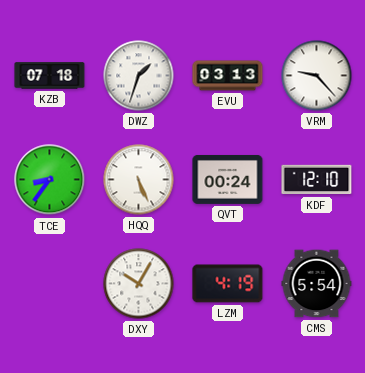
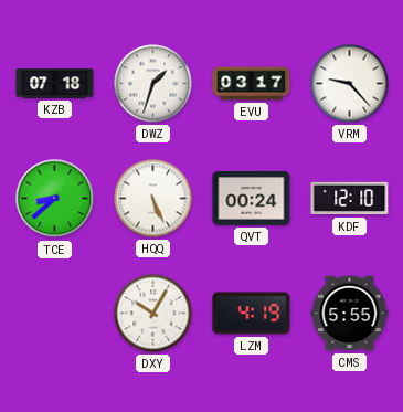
EVU: 03:13 -> 03:17 (252, 84)
TCE: 8:36 -> 8:38 (55, 199)
CMS: 5:54 -> 5:55 (350, 314)
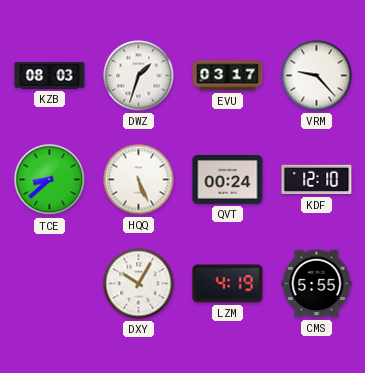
KZB: 07:18 -> 08:03 (50, 76)
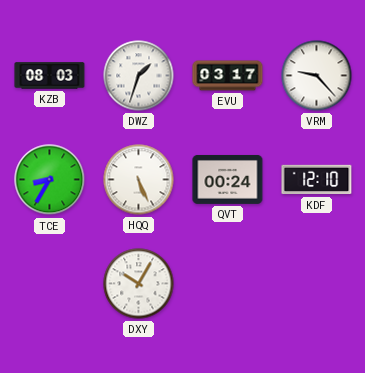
TCE: 8:38 -> 8:35 (50, 180)
LZM: 4:19 -> none (228, 284)
CMS: 5:55 -> none (317, 284)
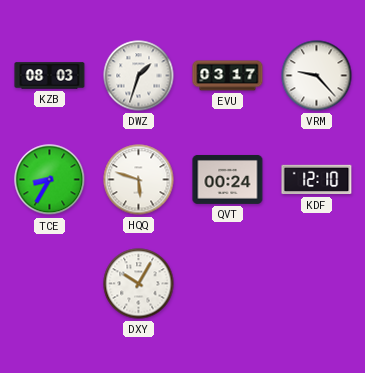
HQQ: 5:26 -> 5:48 (139, 180)
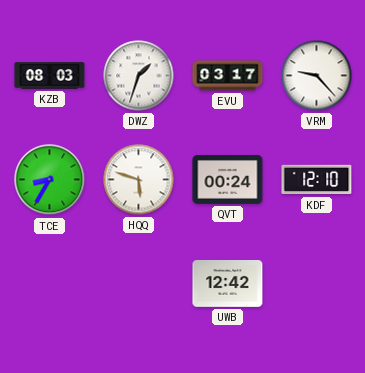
DXY: 10:05 -> none (139, 284)
UWB: none -> 12:42 (228, 284)
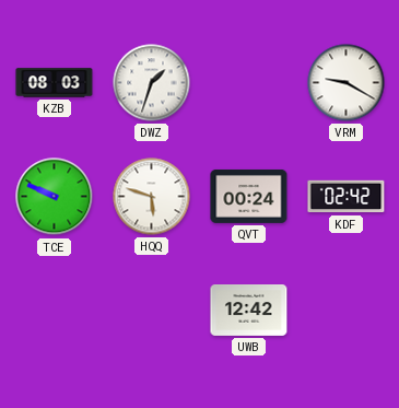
EVU: 03:17 -> none (228, 76)
VRM: 9:23 -> 9:20 (347, 83)
TCE: 8:35 -> 9:49 (55, 197)
KDF: 12:10 -> 02:42 (347, 197)
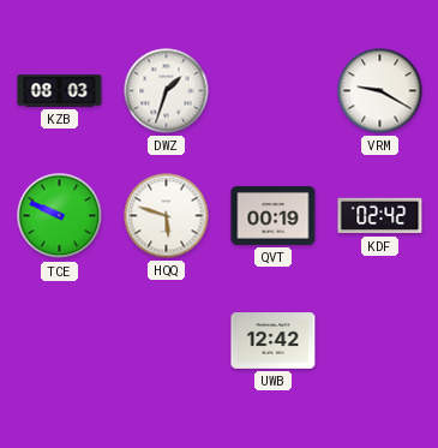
QVT: 00:24 -> 00:19 (274, 215)
